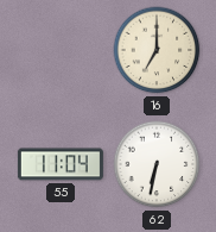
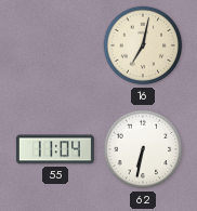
16: 7:00 -> 7:02 (143, 45)
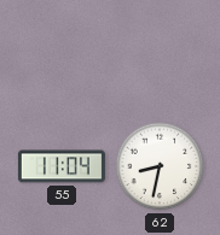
16: 7:02 -> none (143, 45)
62: 6:32 -> 8:32 (160, 166)
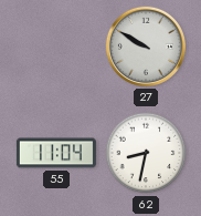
27: none -> 9:50 (146, 47)
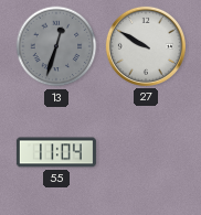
13: none -> 12:33 (56, 46)
62: 8:32 -> none (146, 153)
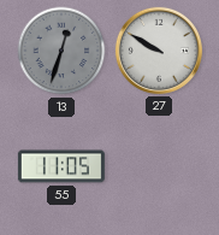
55: 11:04 -> 11:05 (61, 166)
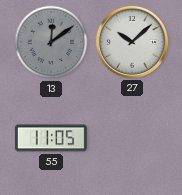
13: 12:33 -> 12:09 (51, 42)
27: 9:50 -> 10:08 (132, 42)
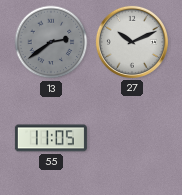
13: 12:09 -> 2:39 (51, 42)
27: 10:08 -> 10:11 (132, 42)
